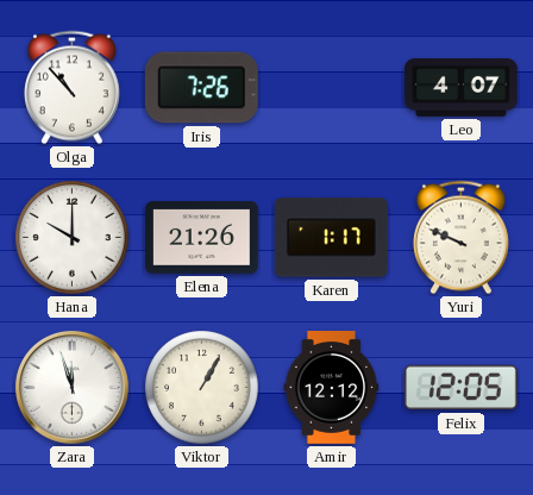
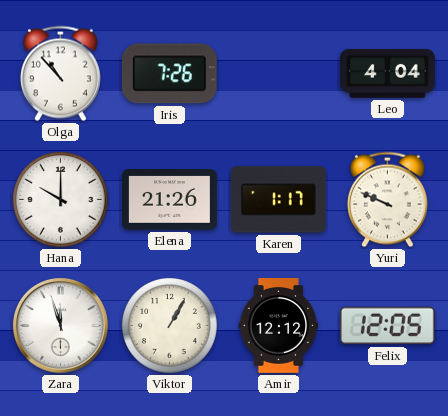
Leo: 4:07 -> 4:04 (387, 74)
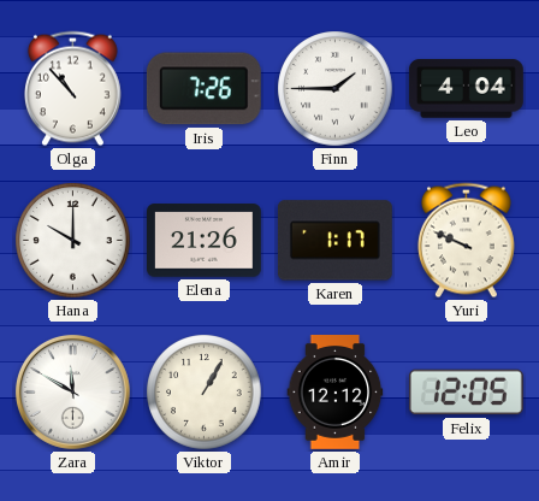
Finn: none -> 1:45 (336, 89)
Zara: 11:57 -> 11:50 (72, 391)
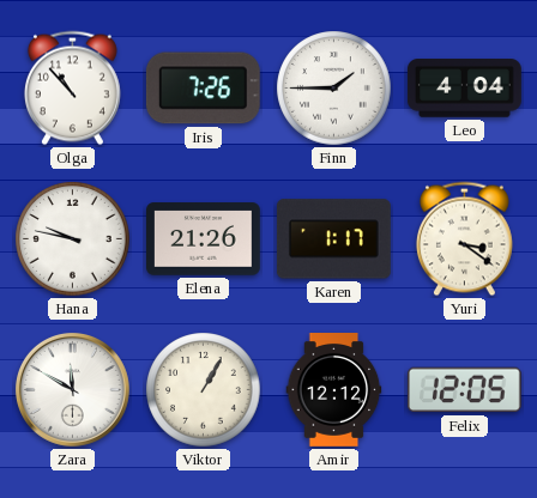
Hana: 10:00 -> 9:47 (73, 239)
Yuri: 9:49 -> 3:21 (464, 239)
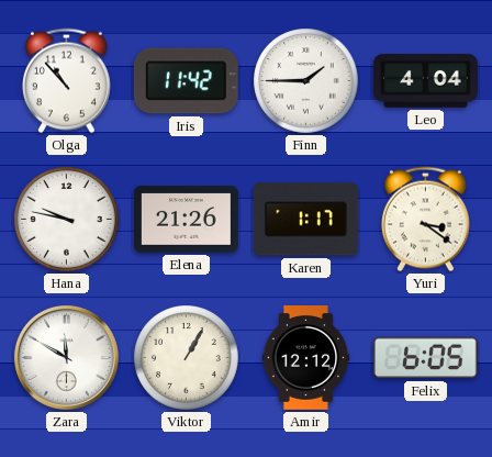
Iris: 7:26 -> 11:42 (186, 81)
Felix: 12:05 -> 6:05 (425, 358)
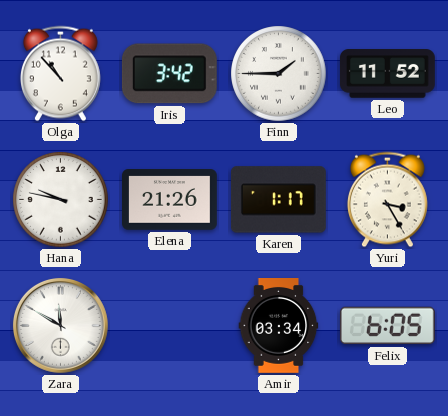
Iris: 11:42 -> 3:42 (169, 74)
Leo: 4:04 -> 11:52 (387, 74)
Yuri: 3:21 -> 3:25 (387, 200)
Viktor: 1:05 -> none (187, 358)
Amir: 12:12 -> 03:34 (279, 326)
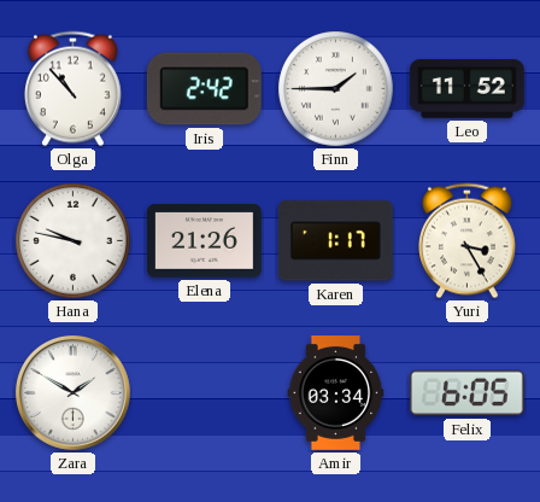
Iris: 3:42 -> 2:42 (204, 89)
Zara: 11:50 -> 1:50 (72, 392)
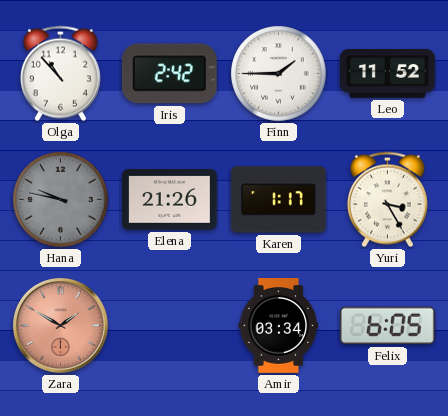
Hana dial: white -> grey (61, 200)
Zara dial: white -> salmon (60, 325)
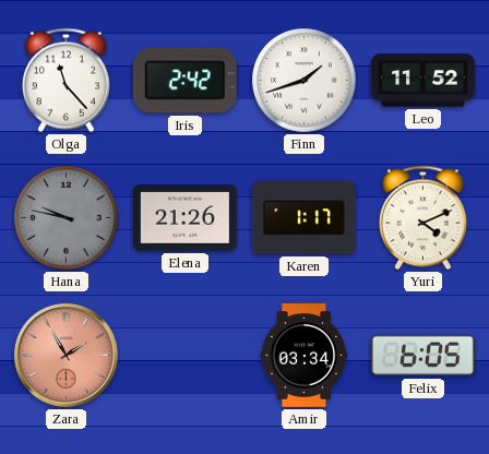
Olga: 10:53 -> 11:23 (65, 81)
Finn: 1:45 -> 1:42 (305, 81)
Yuri: 3:25 -> 4:11 (422, 218)
Zara: 1:50 -> 1:55 (65, 355)
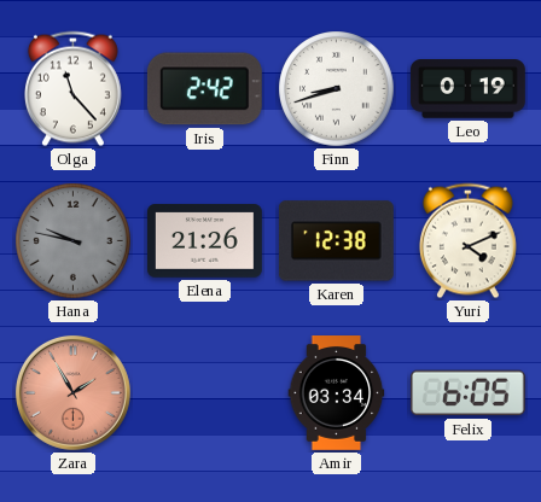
Finn: 1:42 -> 8:42 (337, 89)
Leo: 11:52 -> 0:19 (467, 89)
Karen: 1:17 -> 12:38 (336, 241)
